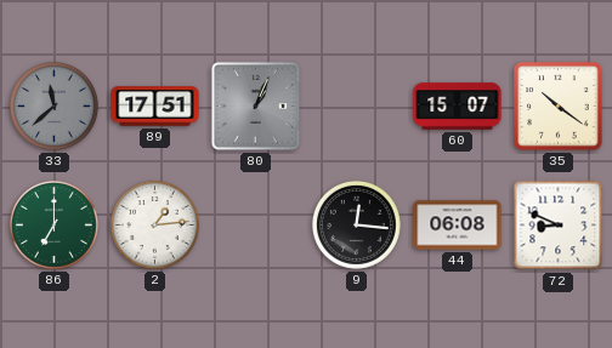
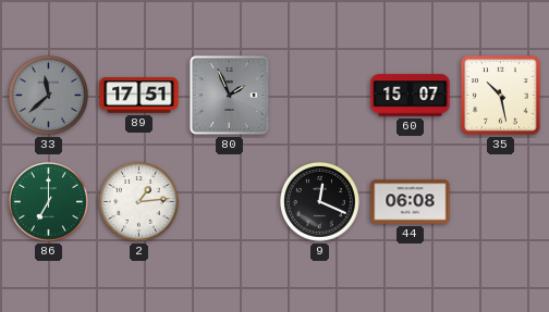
80: 1:04 -> 1:56 (229, 95)
35: 10:21 -> 10:28 (501, 96)
9: 12:16 -> 12:19 (319, 201)
72: 8:49 -> none (559, 226)
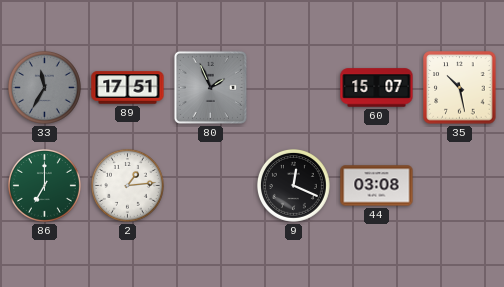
33: 11:38 -> 11:35 (44, 87)
44: 06:08 -> 03:08 (377, 186)
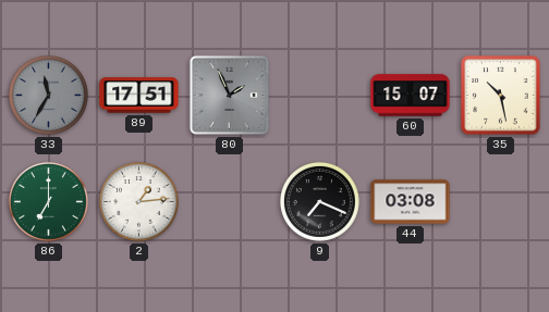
9: 12:19 -> 7:19 (319, 201)
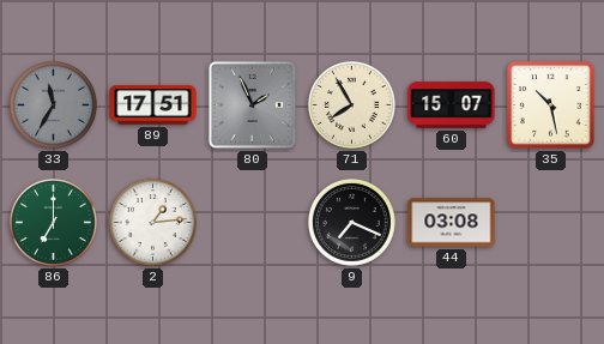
71: none -> 7:55 (351, 104)
